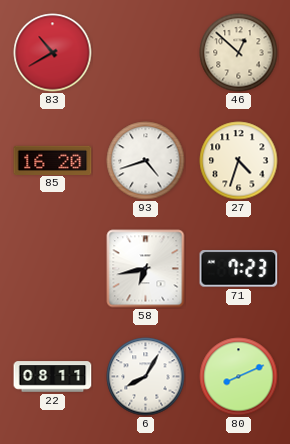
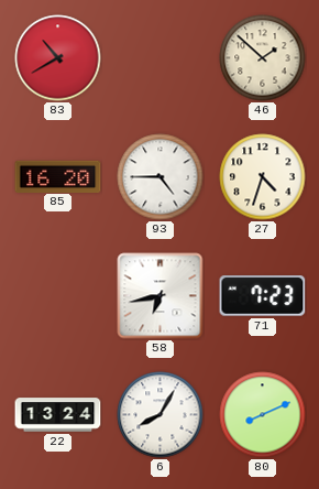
46: 12:52 -> 1:52 (263, 58)
93: 4:42 -> 4:45 (161, 177)
22: 08:11 -> 13:24 (58, 415)
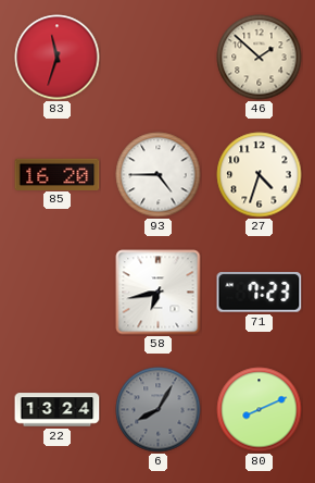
83: 10:40 -> 11:33 (58, 58)
6 dial: white -> grey (159, 410)
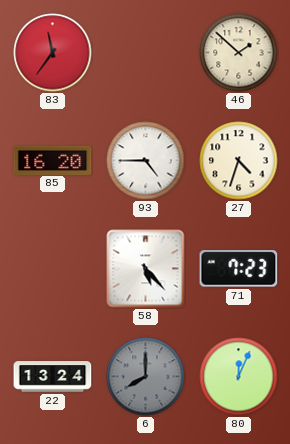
83: 11:33 -> 11:36 (53, 53)
58: 6:43 -> 5:23 (146, 269)
6: 8:05 -> 8:00 (146, 377)
80: 8:11 -> 12:04 (239, 377)
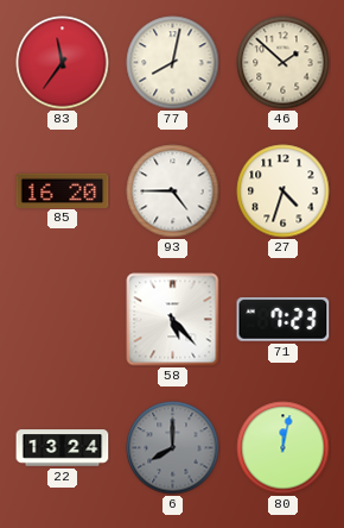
77: none -> 8:02 (173, 63)
80: 12:04 -> 12:02 (284, 448)
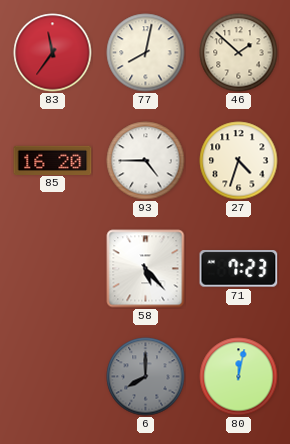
22: 13:24 -> none (63, 448)
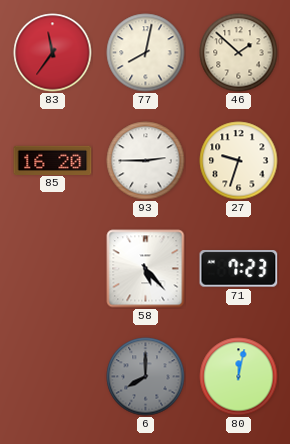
93: 4:45 -> 2:45 (146, 161)
27: 4:33 -> 9:33 (239, 161)
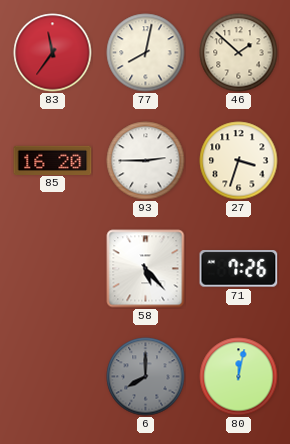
27: 9:33 -> 3:33 (239, 161)
71: 7:23 -> 7:26 (239, 269)
